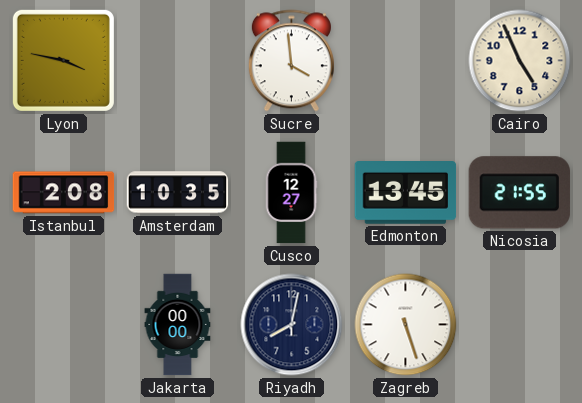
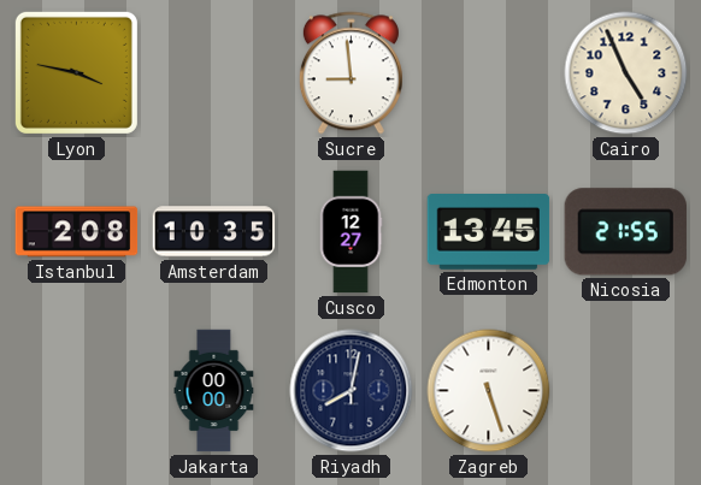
Sucre: 3:59 -> 8:59 (350, 73)
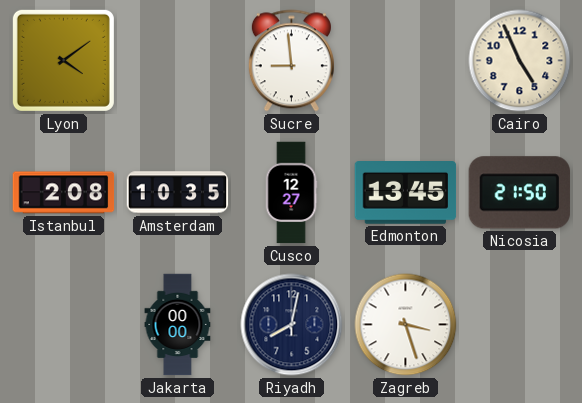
Lyon: 3:47 -> 4:09 (63, 60)
Nicosia: 21:55 -> 21:50 (519, 193)
Zagreb: 5:27 -> 3:27 (406, 325)
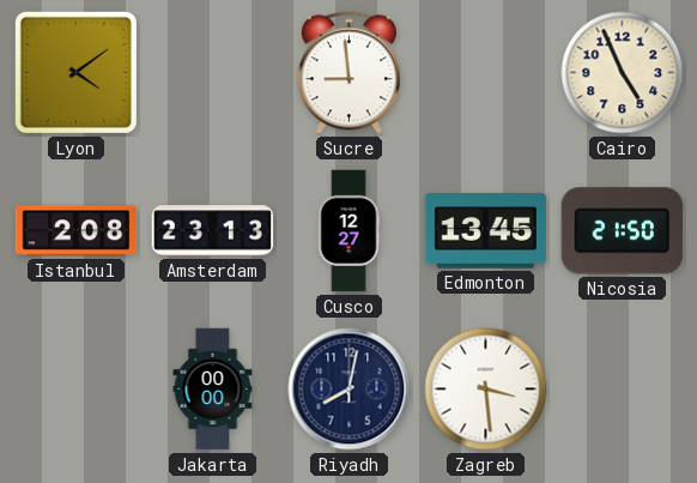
Amsterdam: 10:35 -> 23:13 (213, 231)
Zagreb: 3:27 -> 3:29 (486, 390)
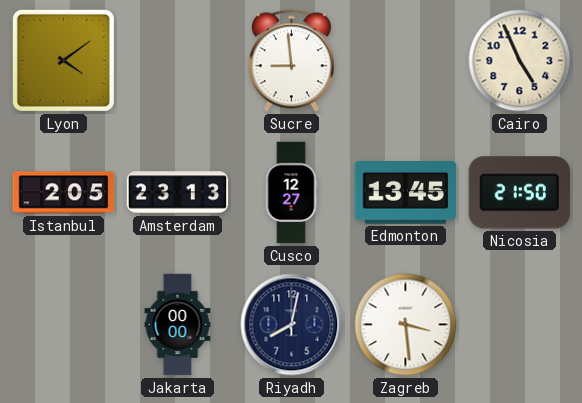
Istanbul: 2:08 -> 2:05 (64, 193)
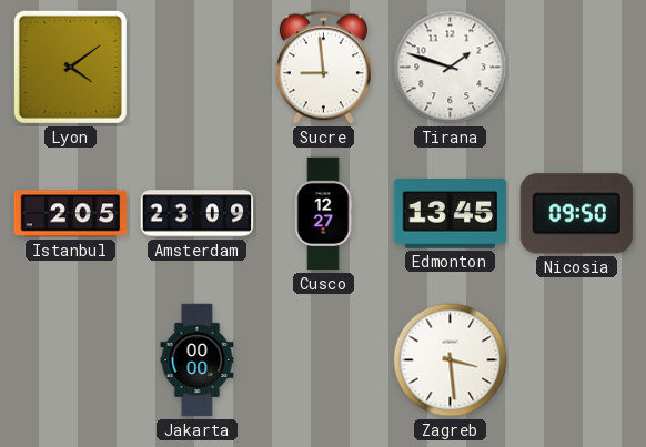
Tirana: none -> 1:48 (451, 68)
Cairo: 4:56 -> none (520, 61)
Amsterdam: 23:13 -> 23:09 (198, 214)
Nicosia: 21:50 -> 09:50 (576, 214)
Riyadh: 8:02 -> none (292, 325)
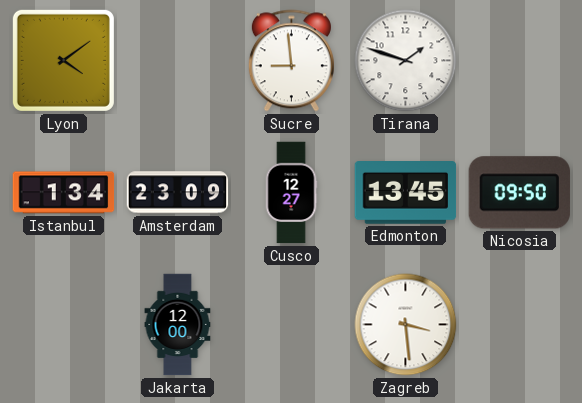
Istanbul: 2:05 -> 1:34 (64, 193)
Jakarta: 00:00 -> 12:00 (178, 325)
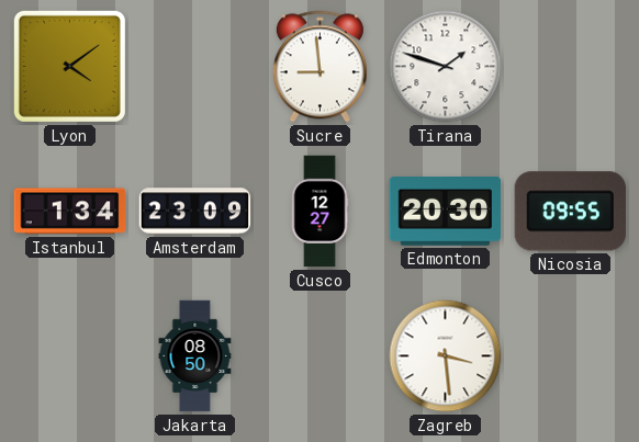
Edmonton: 13:45 -> 20:30 (446, 212)
Nicosia: 09:50 -> 09:55 (570, 212)
Jakarta: 12:00 -> 08:50 (195, 356)
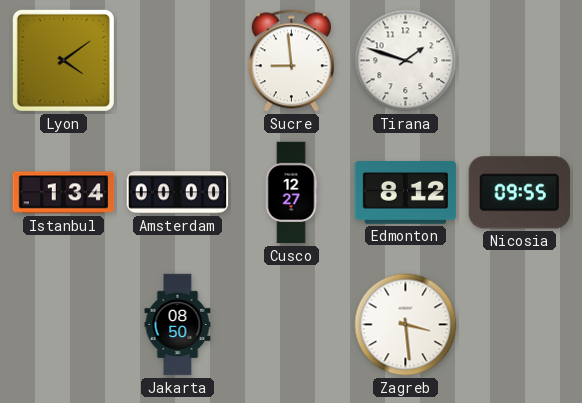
Amsterdam: 23:09 -> 00:00 (178, 193)
Edmonton: 20:30 -> 8:12 (406, 193)
